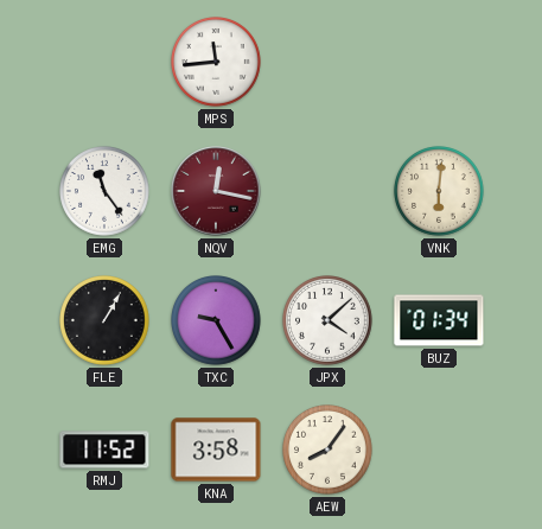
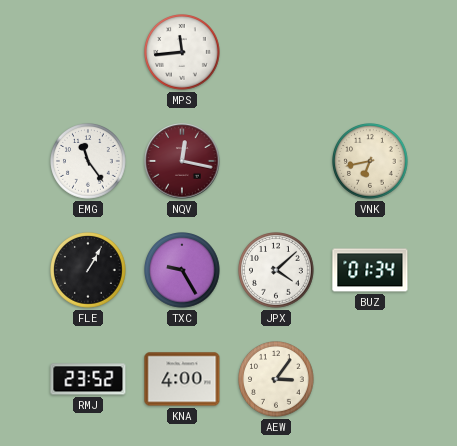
VNK: 6:01 -> 6:43 (371, 162)
RMJ: 11:52 -> 23:52 (88, 379)
KNA: 3:58 -> 4:00 (182, 379)
AEW: 8:06 -> 3:06 (277, 380)
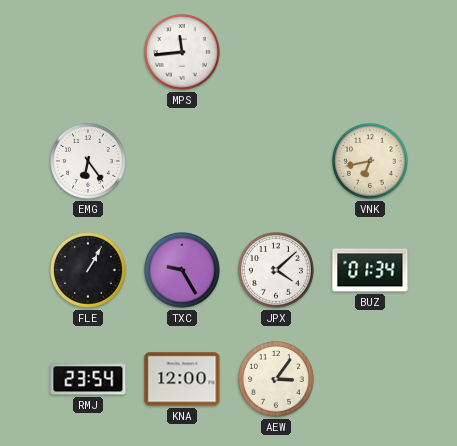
EMG: 11:24 -> 6:24 (89, 162)
NQV: 12:17 -> none (182, 161)
RMJ: 23:52 -> 23:54 (88, 379)
KNA: 4:00 -> 12:00 (182, 379)
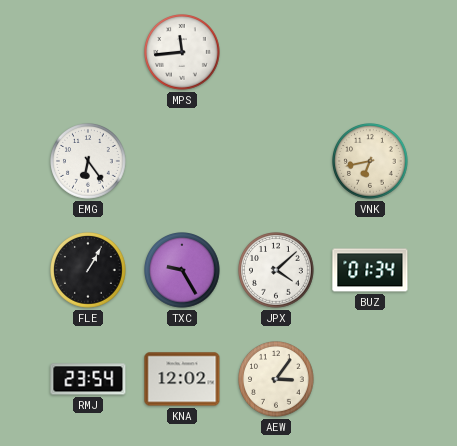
KNA: 12:00 -> 12:02 (182, 379)
